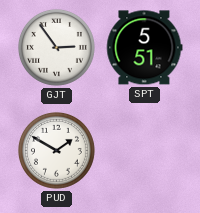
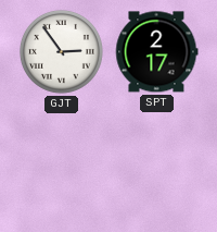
SPT: 5:51 -> 2:17 (156, 52)
PUD: 1:50 -> none (57, 151)
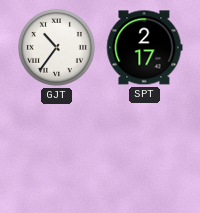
GJT: 2:54 -> 10:36 (57, 48)
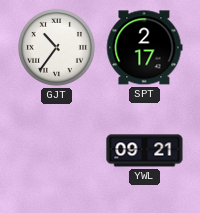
YWL: none -> 09:21 (145, 151)
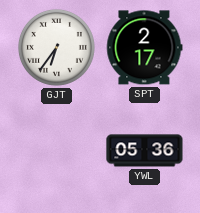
GJT: 10:36 -> 6:36 (57, 48)
YWL: 09:21 -> 05:36 (145, 151)
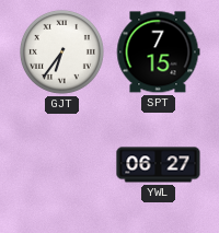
SPT: 2:17 -> 7:15 (158, 53)
YWL: 05:36 -> 06:27 (159, 165)
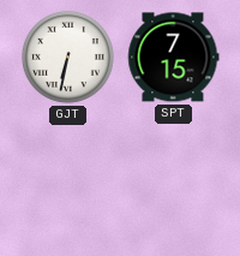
GJT: 6:36 -> 6:32 (68, 58)
YWL: 06:27 -> none (159, 165)
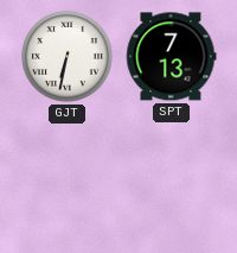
SPT: 7:15 -> 7:13 (171, 57)
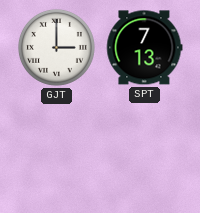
GJT: 6:32 -> 3:00 (57, 48)
